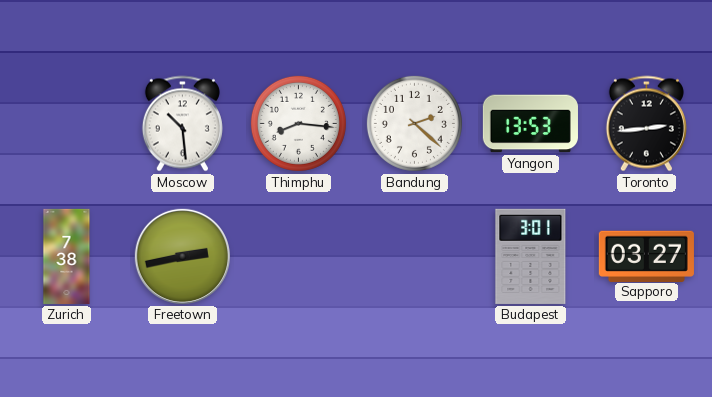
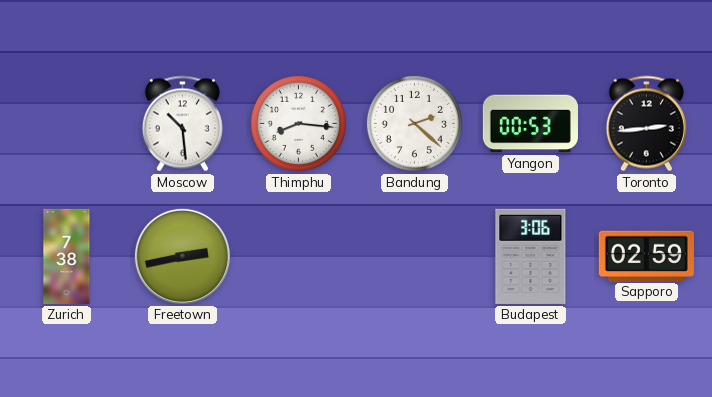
Yangon: 13:53 -> 00:53 (530, 124)
Budapest: 3:01 -> 3:06 (531, 256)
Sapporo: 03:27 -> 02:59 (646, 256)
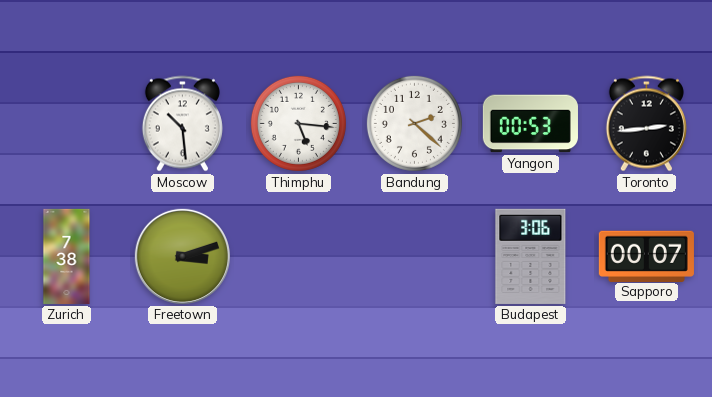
Thimphu: 8:16 -> 5:16 (298, 123)
Freetown: 2:43 -> 3:12 (182, 256)
Sapporo: 02:59 -> 00:07 (646, 256)
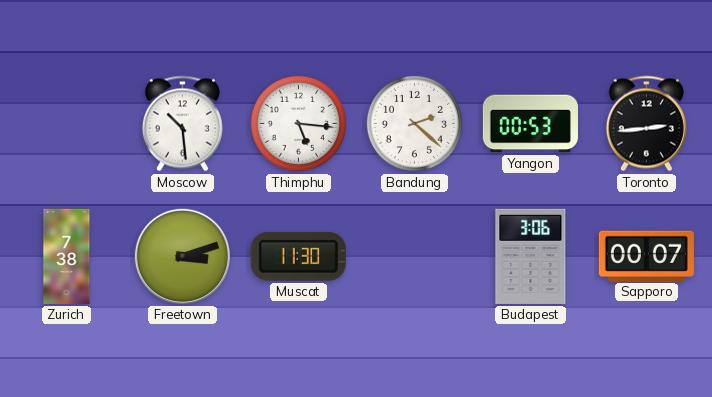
Muscat: none -> 11:30 (298, 256)
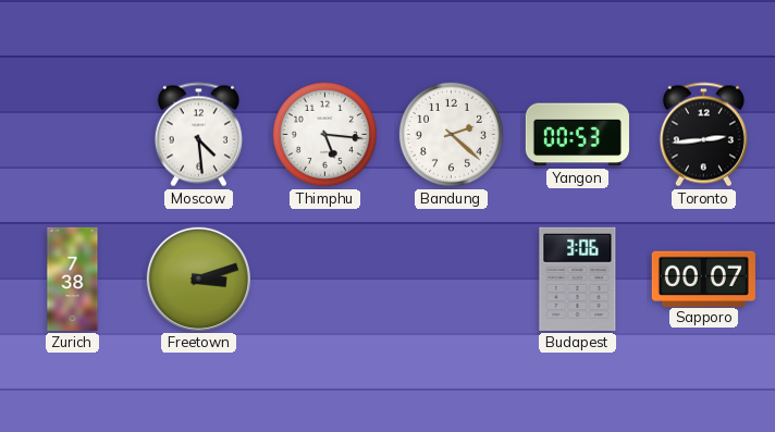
Moscow: 10:29 -> 4:29 (198, 135)
Muscat: 11:30 -> none (298, 256)
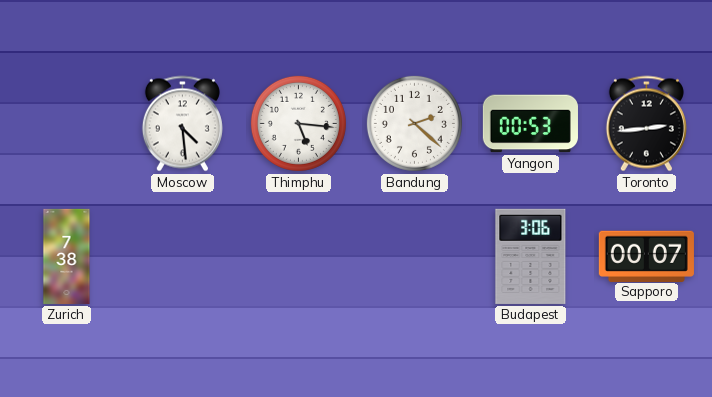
Freetown: 3:12 -> none (198, 279)
